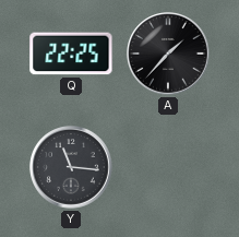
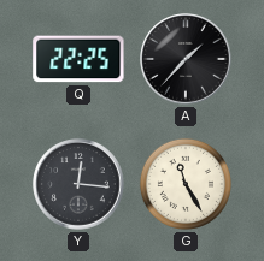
Y: 11:16 -> 12:16 (78, 184)
G: none -> 11:25 (186, 184)
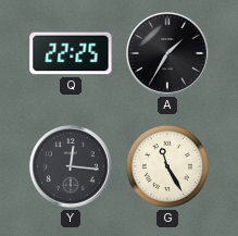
A: 1:37 -> 1:35 (167, 53)
